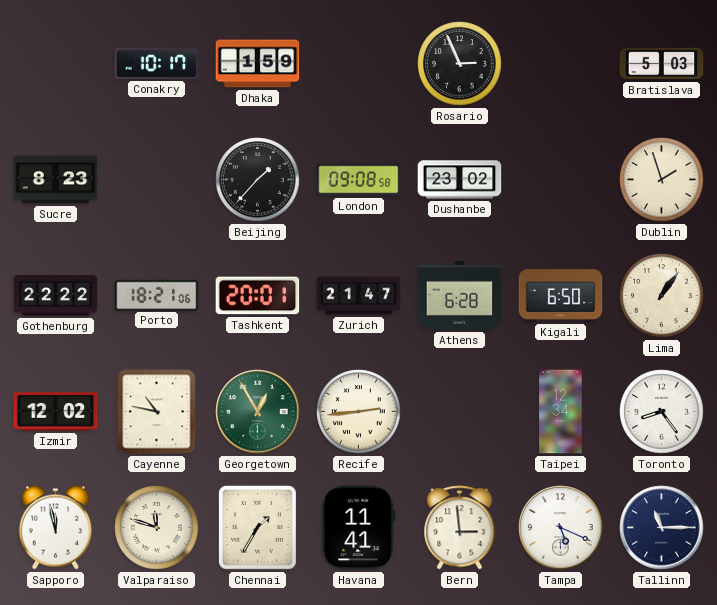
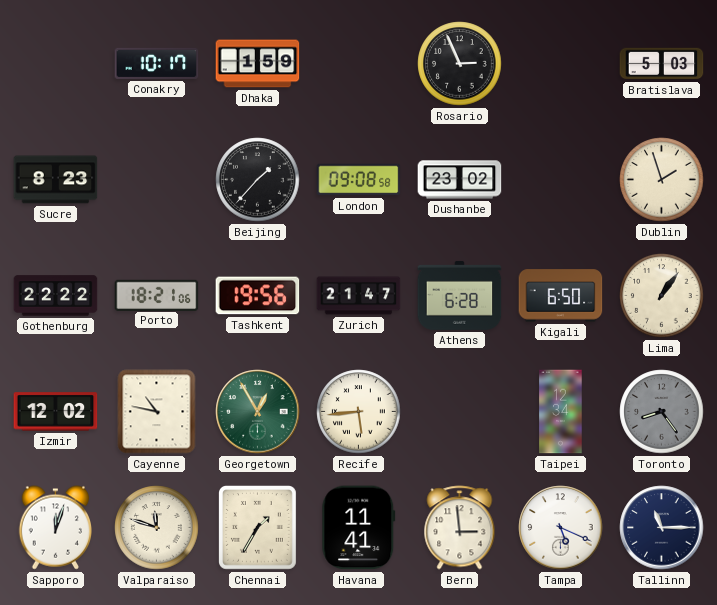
Tashkent: 20:01 -> 19:56 (258, 296)
Recife: 2:44 -> 5:44 (359, 412)
Toronto dial: white -> grey (662, 412)
Sapporo: 11:58 -> 12:03 (55, 528)
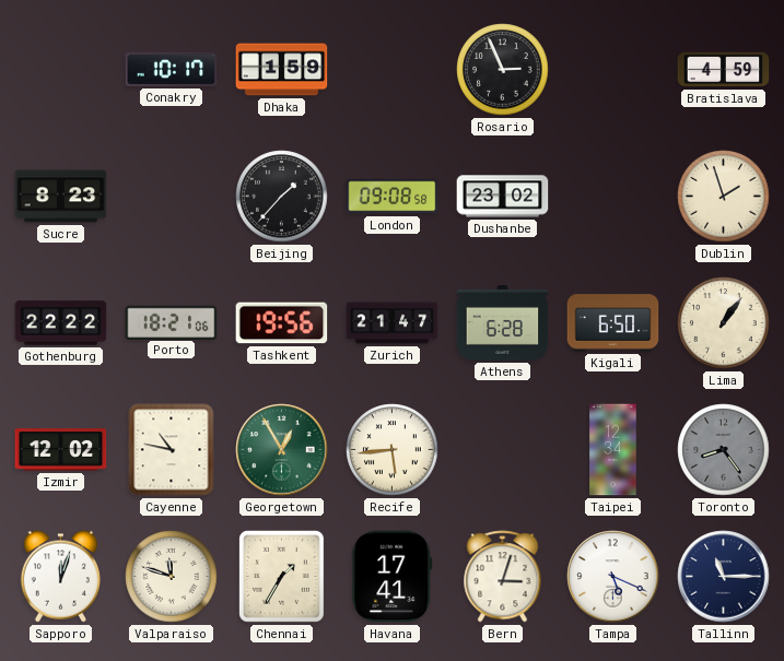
Bratislava: 5:03 -> 4:59 (724, 70)
Havana: 11:41 -> 17:41 (393, 577)
Bern: 2:59 -> 3:03 (503, 577)
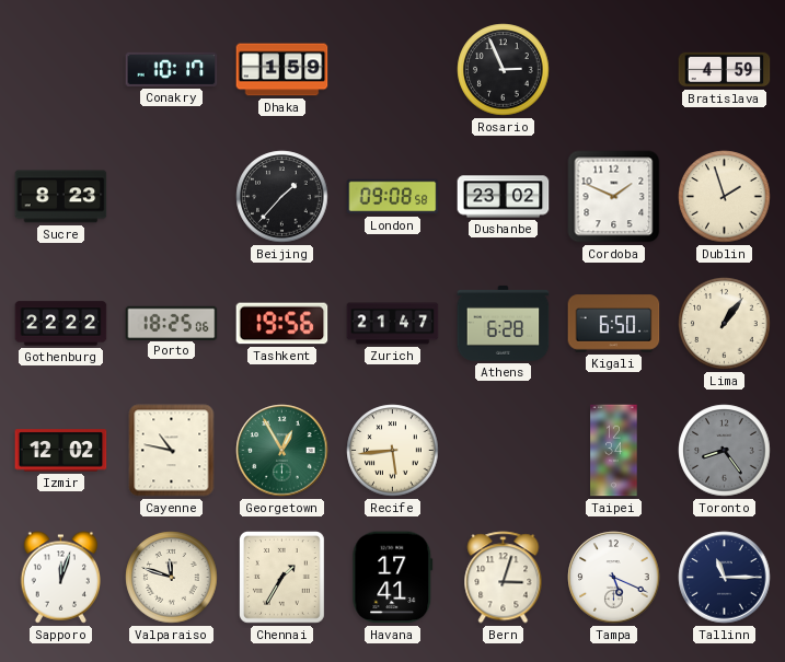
Cordoba: none -> 1:49 (614, 197)
Porto: 18:21 -> 18:25 (172, 323)
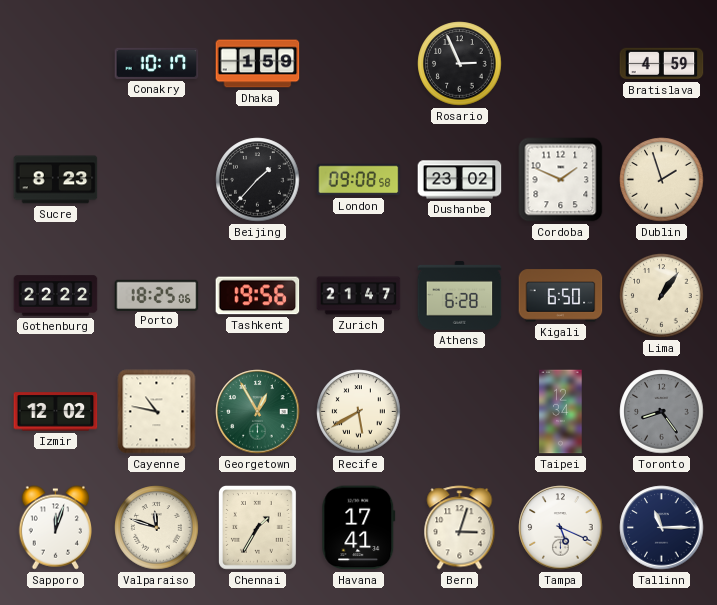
Recife: 5:44 -> 5:40 (359, 412)
